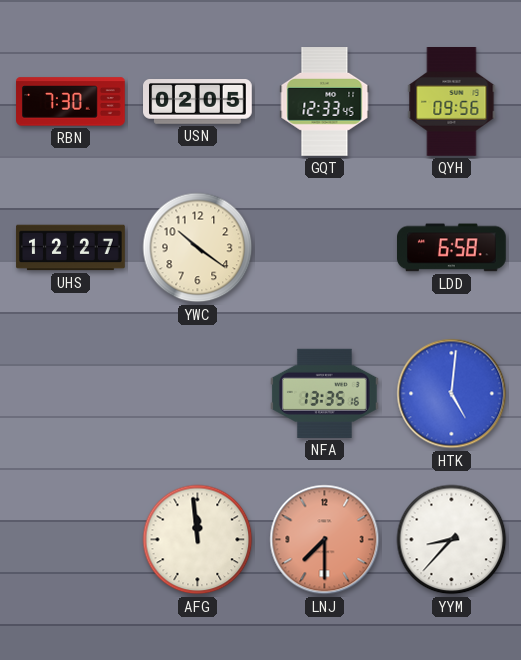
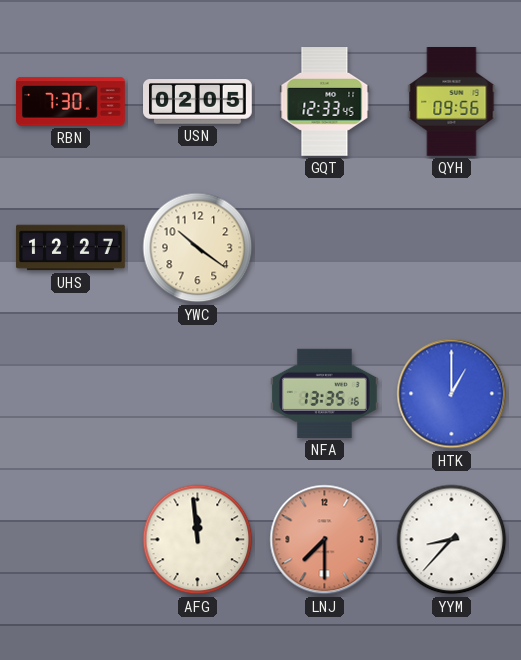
LDD: 6:58 -> none (452, 248)
HTK: 5:01 -> 1:00 (452, 394)
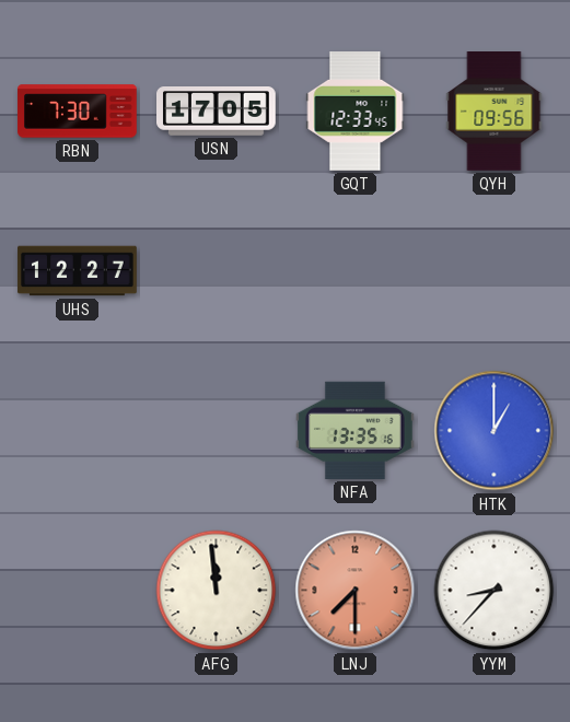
USN: 02:05 -> 17:05 (217, 112)
YWC: 10:21 -> none (198, 248)
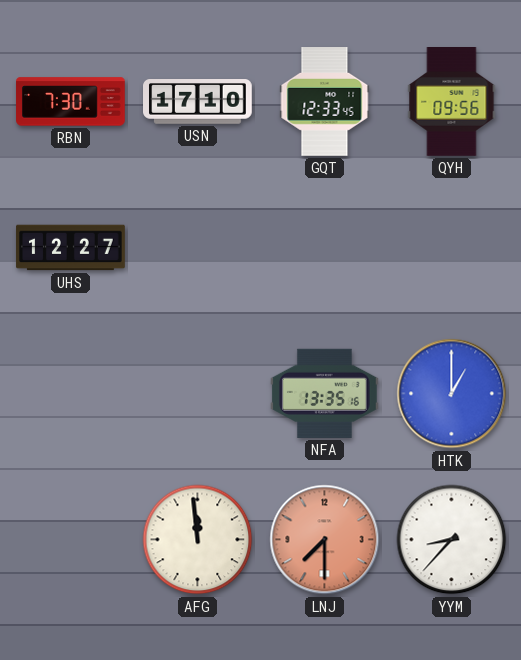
USN: 17:05 -> 17:10 (198, 102)
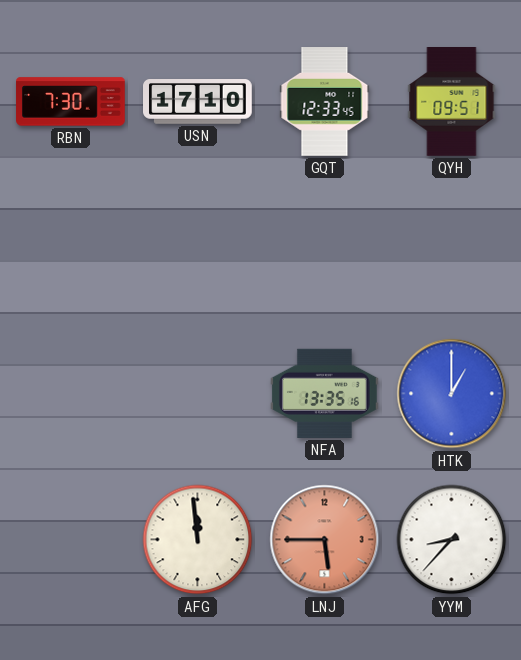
QYH: 09:56 -> 09:51 (452, 102)
UHS: 12:27 -> none (71, 248)
LNJ: 7:30 -> 5:45 (325, 540)
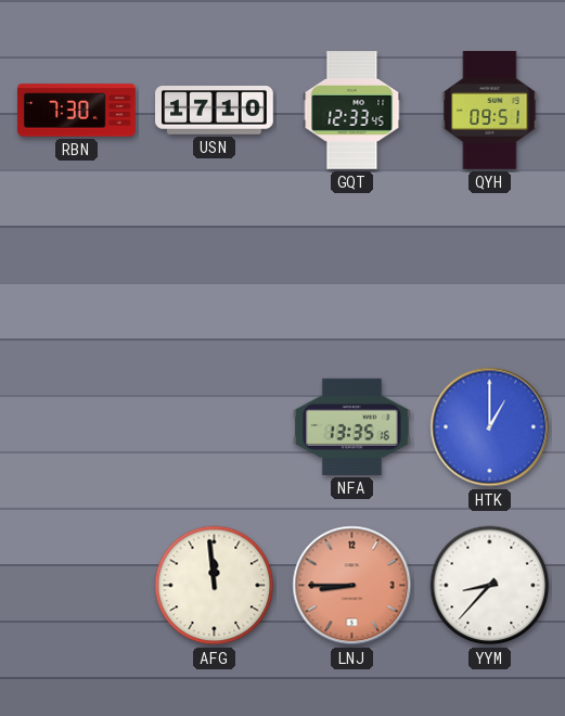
LNJ: 5:45 -> 8:45 (352, 586)
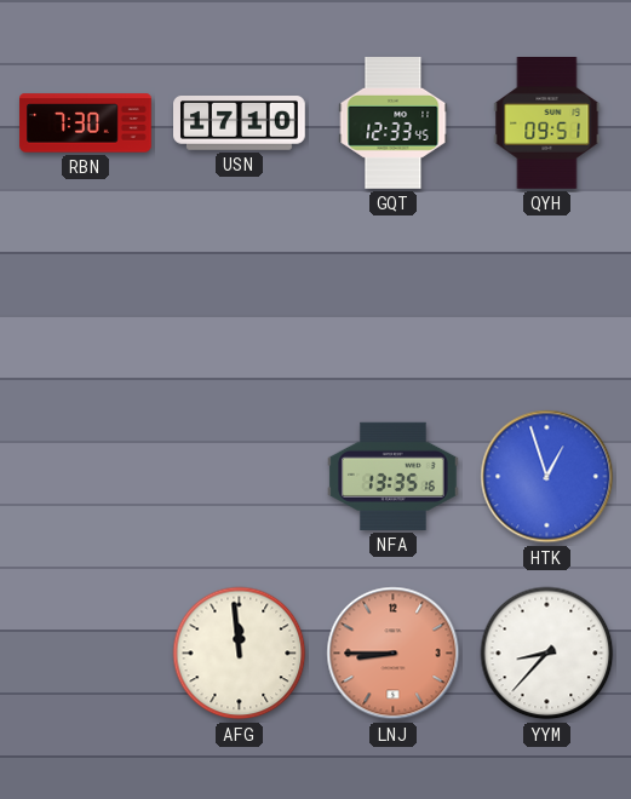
HTK: 1:00 -> 12:57 (547, 477)
